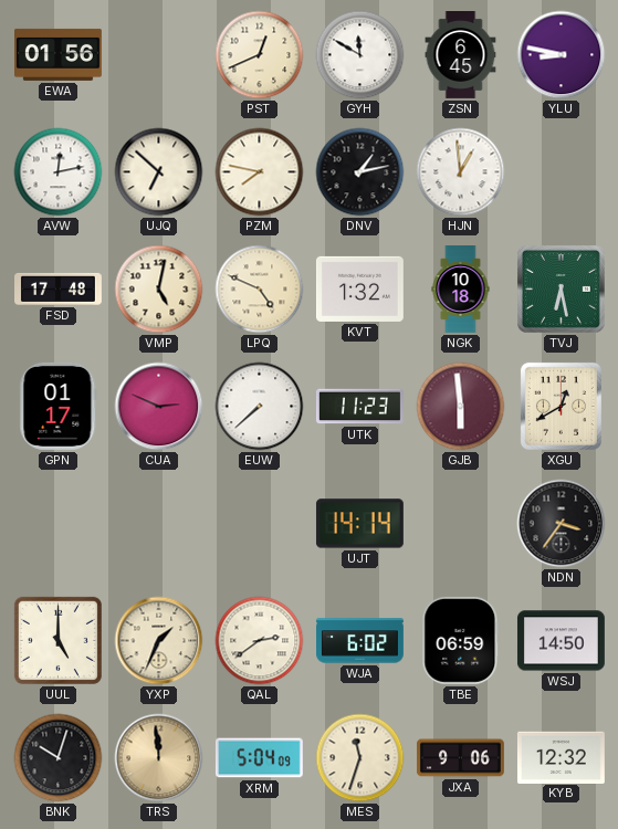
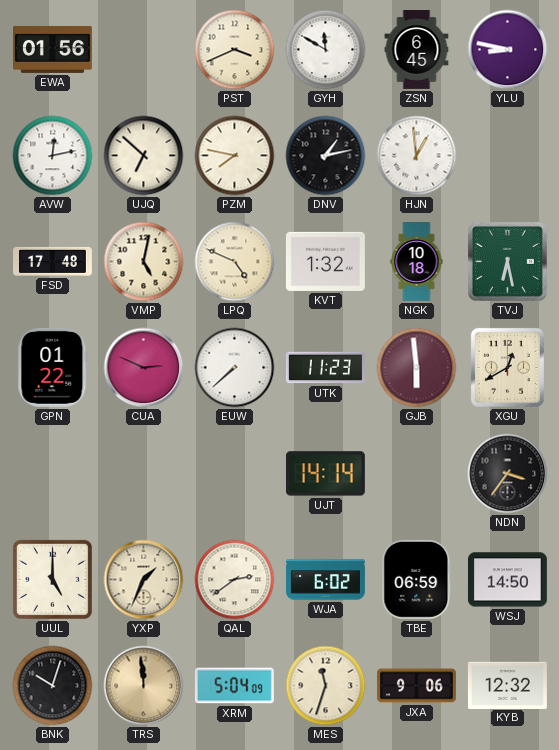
PST: 12:41 -> 3:41 (235, 50)
GPN: 01:17 -> 01:22 (53, 367)
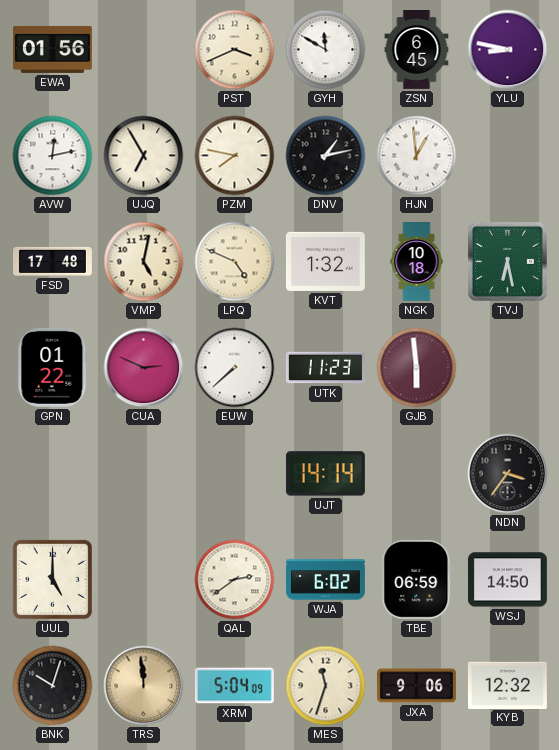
UJQ: 6:52 -> 6:55 (144, 156)
XGU: 12:40 -> none (507, 367)
YXP: 1:34 -> none (144, 580)
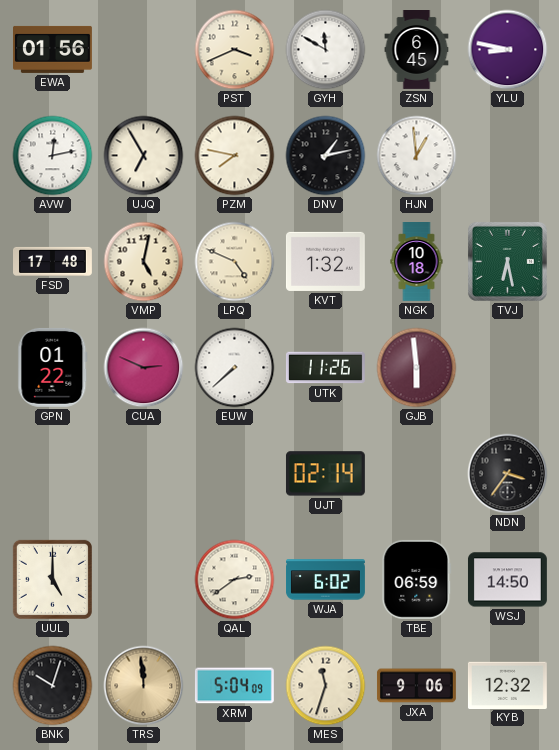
UTK: 11:23 -> 11:26 (325, 368)
UJT: 14:14 -> 02:14 (325, 474)
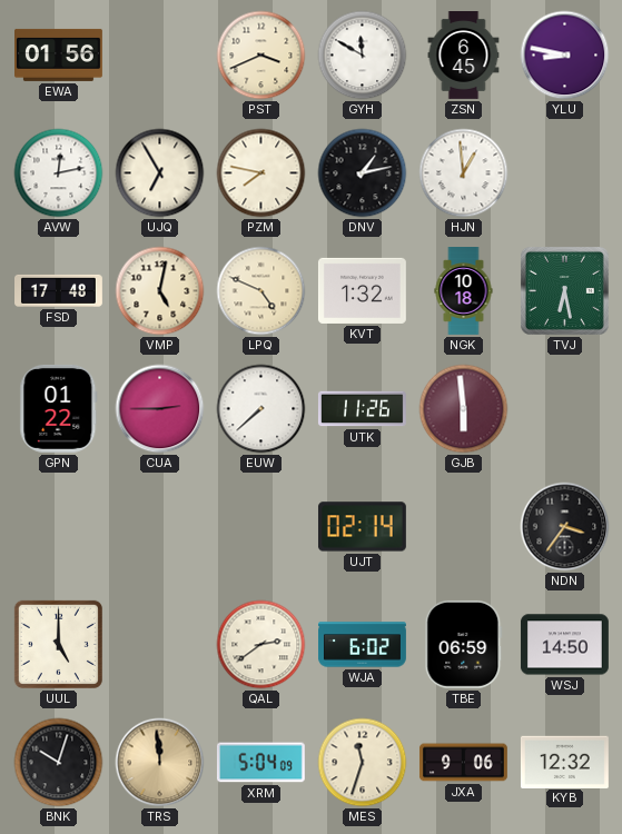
CUA: 2:49 -> 2:45 (160, 409)
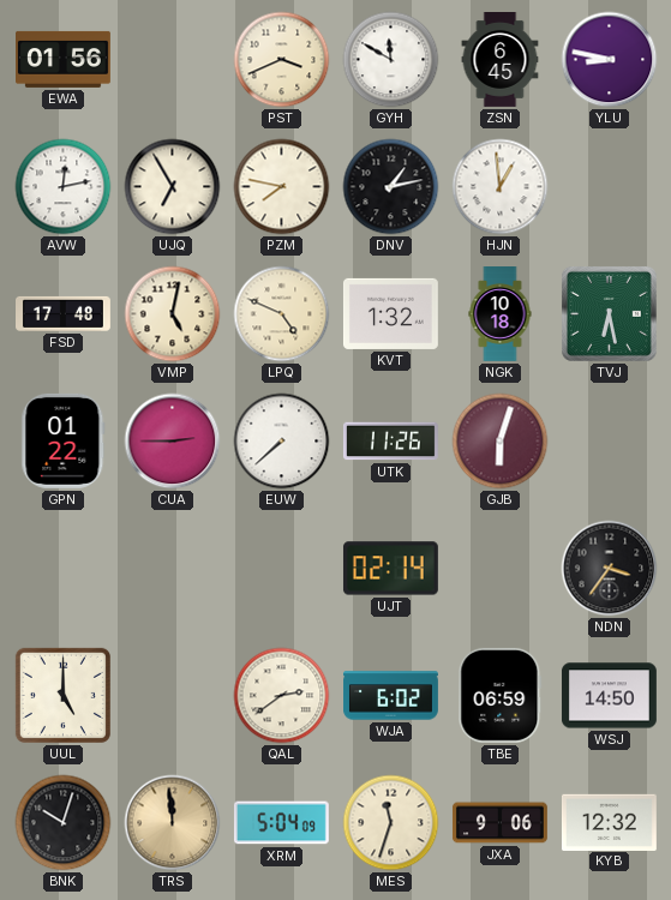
GJB: 5:59 -> 6:03 (501, 442)
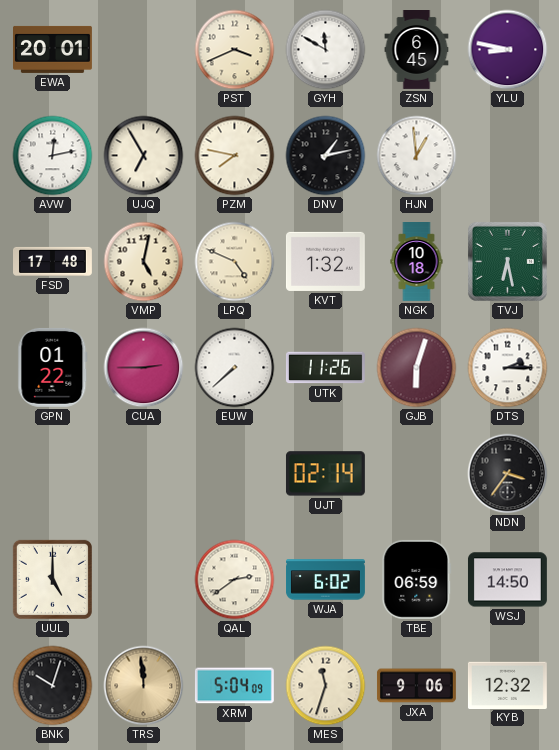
EWA: 01:56 -> 20:01 (53, 49)
DTS: none -> 2:15 (508, 368)
